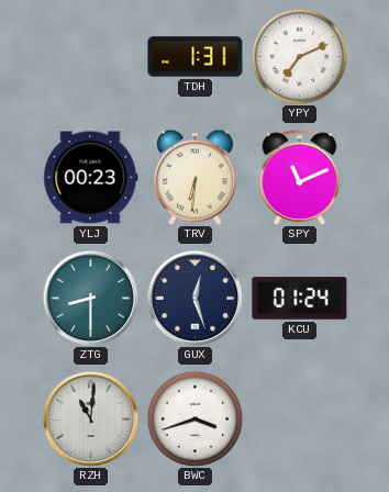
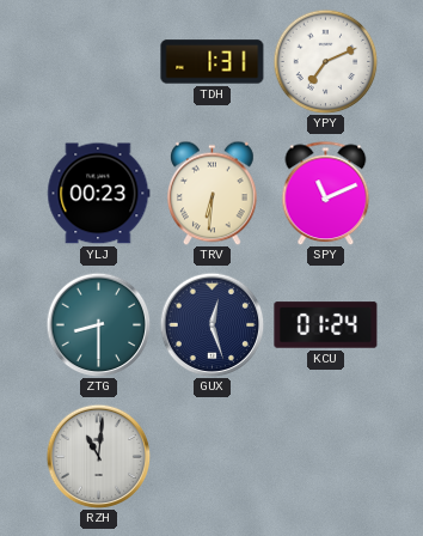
BWC: 3:42 -> none (194, 418)
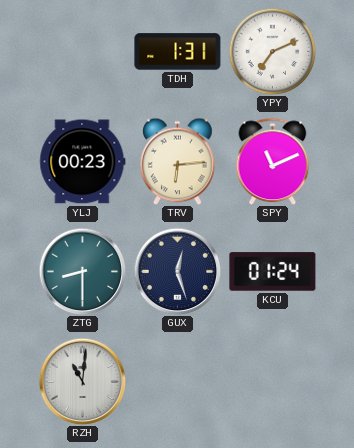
TRV: 6:31 -> 6:14 (178, 161)
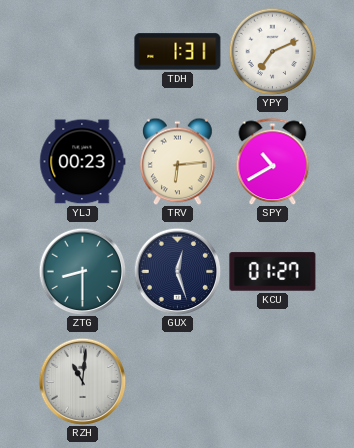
SPY: 11:11 -> 10:40 (273, 161)
KCU: 01:24 -> 01:27 (273, 272)
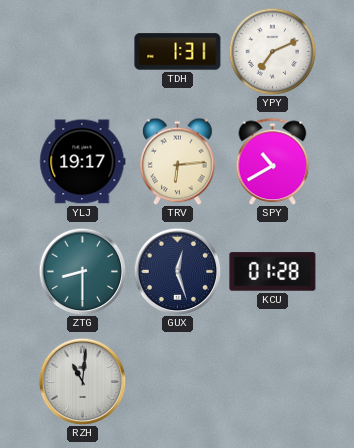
YLJ: 00:23 -> 19:17 (83, 162)
KCU: 01:27 -> 01:28 (273, 272)
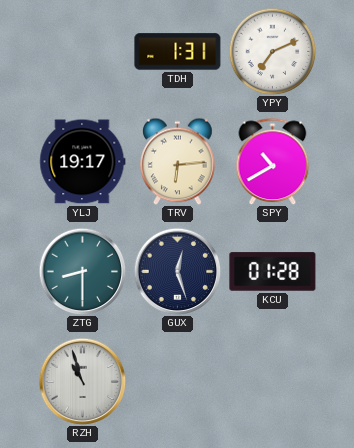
RZH: 11:01 -> 10:57 (82, 381)
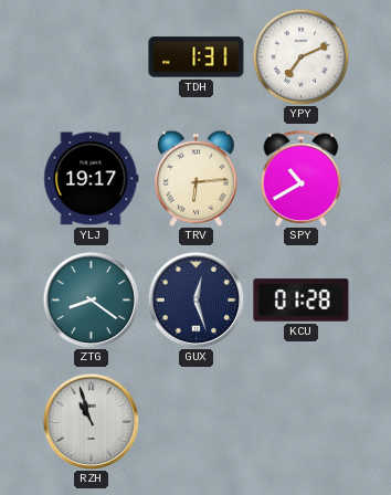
ZTG: 8:30 -> 8:21 (91, 299)
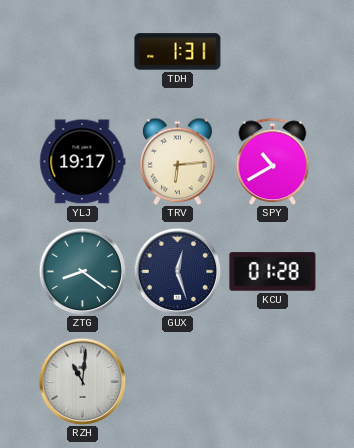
YPY: 7:11 -> none (300, 56)
RZH: 10:57 -> 11:01 (82, 381)
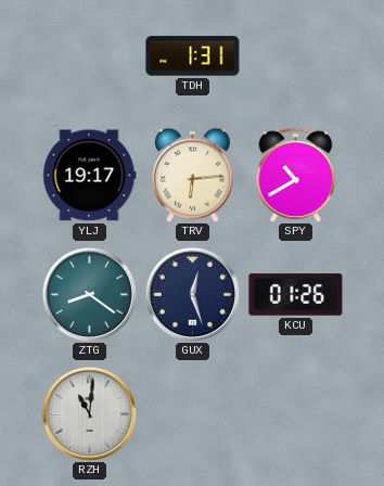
KCU: 01:28 -> 01:26 (296, 295)
